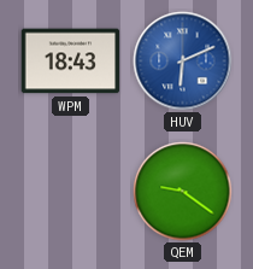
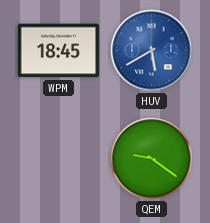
WPM: 18:43 -> 18:45 (59, 51)
HUV: 6:11 -> 5:40 (152, 51)
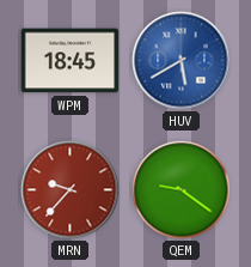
MRN: none -> 9:37 (71, 190)
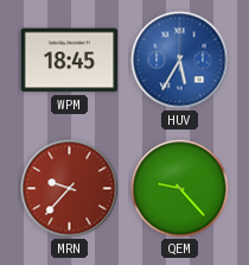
HUV: 5:40 -> 5:35 (180, 61)
QEM: 9:21 -> 9:23 (180, 189)
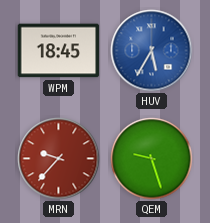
QEM: 9:23 -> 9:27 (152, 159)
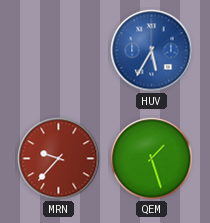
WPM: 18:45 -> none (59, 51)
QEM: 9:27 -> 1:27 (152, 159)
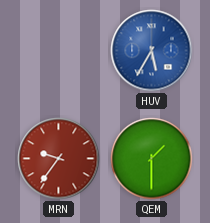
MRN: 9:37 -> 9:36 (59, 159)
QEM: 1:27 -> 1:30 (152, 159)
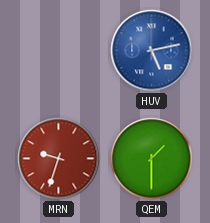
HUV: 5:35 -> 5:13 (152, 51)
MRN: 9:36 -> 9:33 (59, 159)
